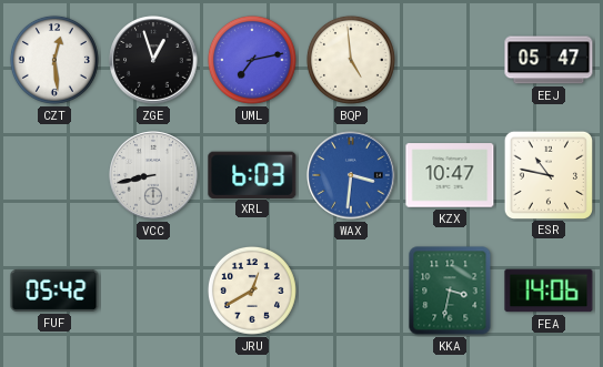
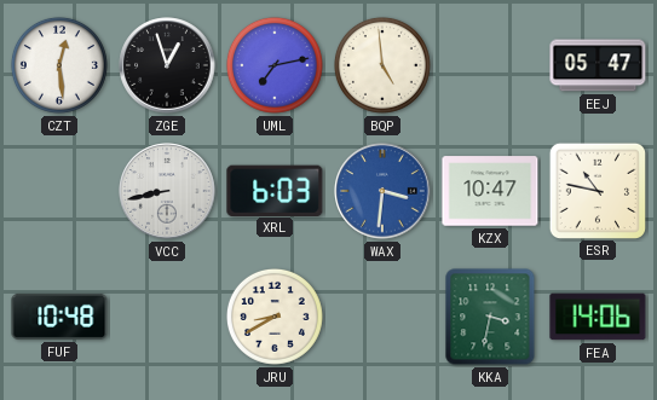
FUF: 05:42 -> 10:48 (59, 317)
JRU: 12:40 -> 8:40 (275, 317)
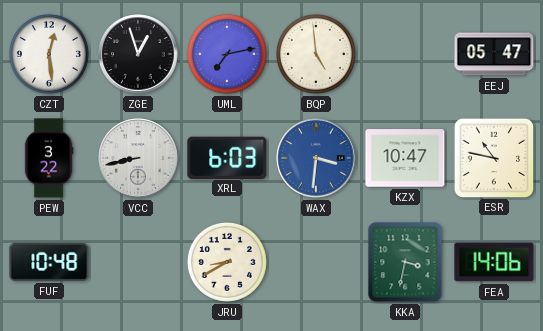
PEW: none -> 3:22 (49, 158)
